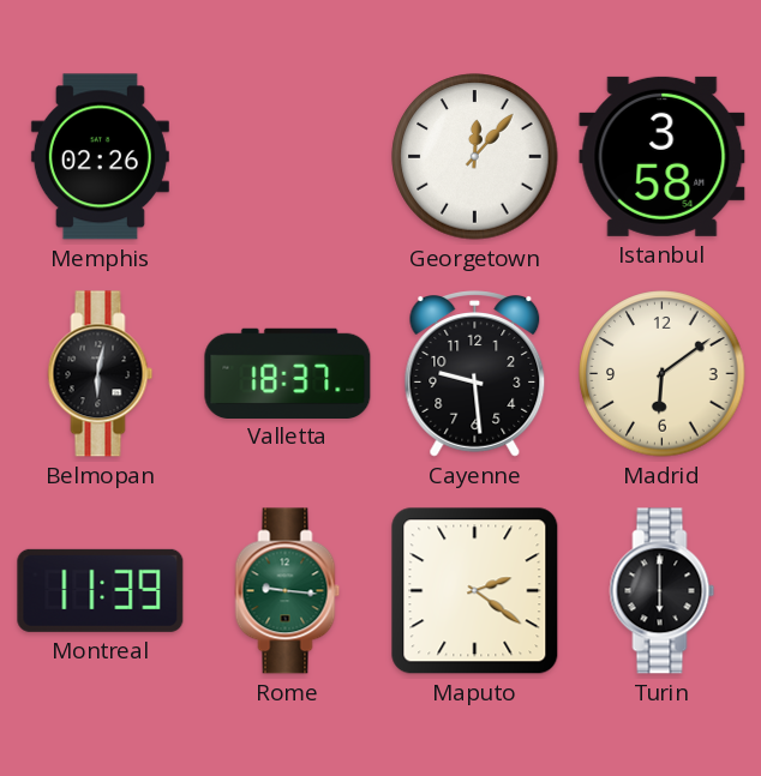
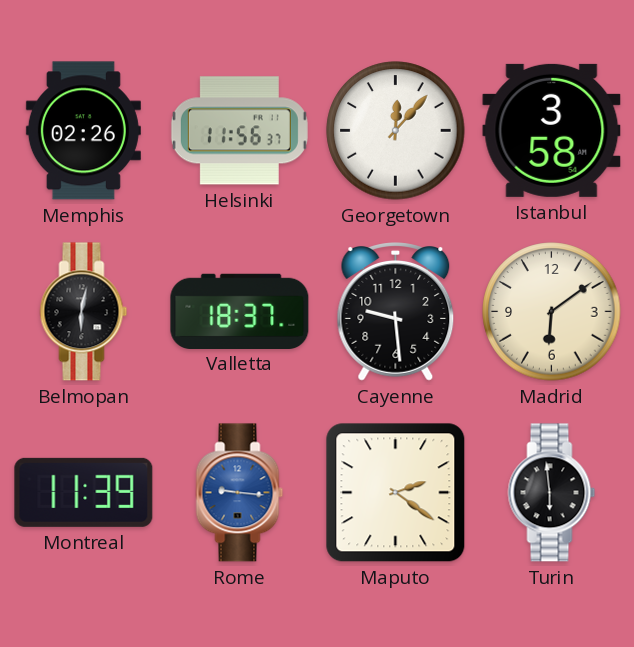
Helsinki: none -> 11:56 (239, 131)
Rome dial: green -> blue (240, 493)
Turin: 6:00 -> 5:59 (552, 493)
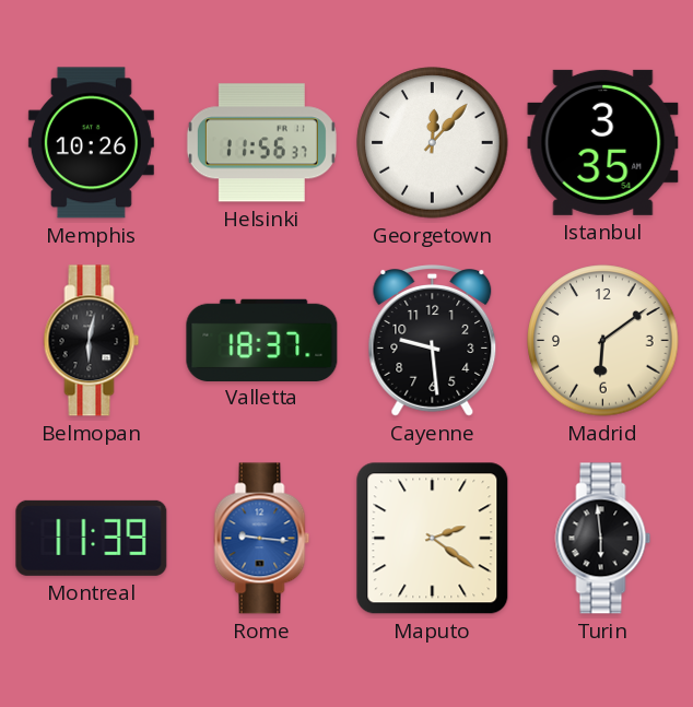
Memphis: 02:26 -> 10:26 (91, 143)
Istanbul: 3:58 -> 3:35 (603, 142)
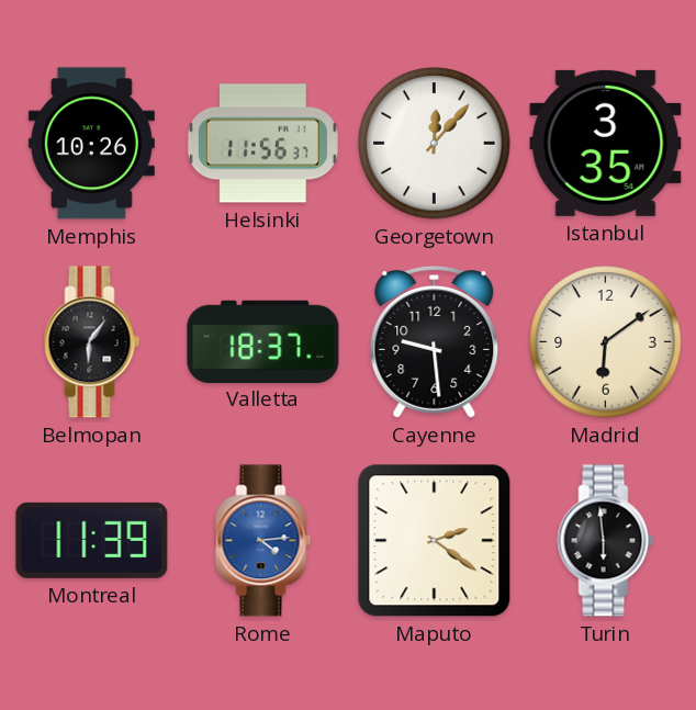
Belmopan: 6:02 -> 6:06 (92, 342)
Rome: 9:16 -> 4:14 (263, 541)
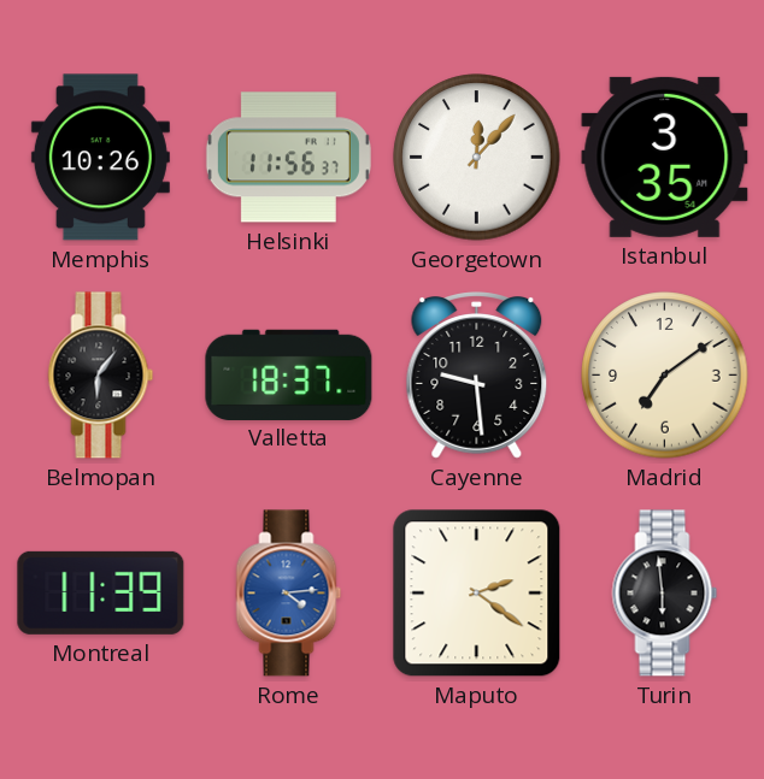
Madrid: 6:09 -> 7:09 (665, 376)
